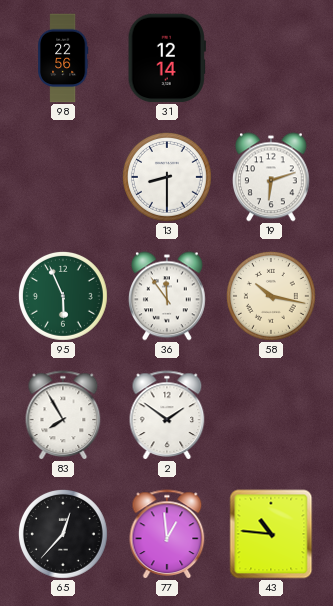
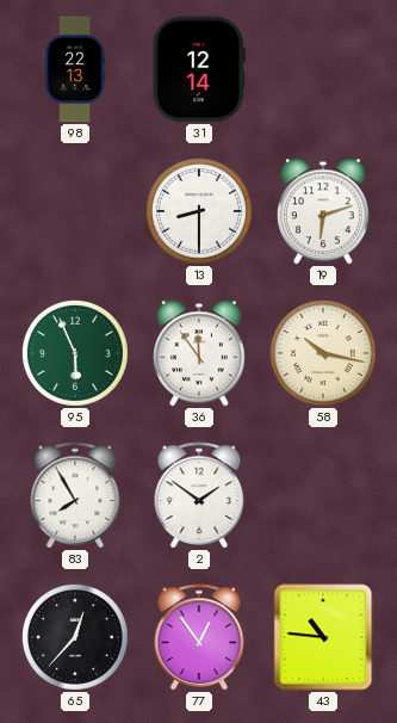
98: 22:56 -> 22:13 (75, 69)
77: 12:59 -> 12:54 (199, 637)
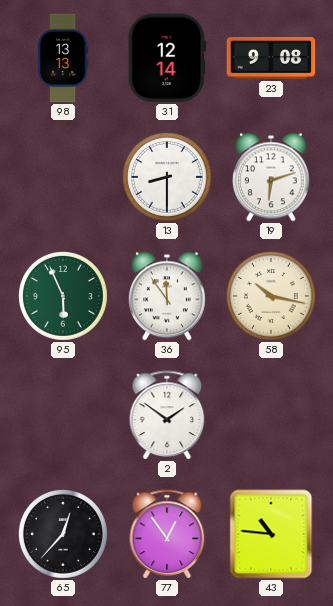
98: 22:13 -> 13:13 (63, 58)
23: none -> 9:08 (271, 59)
83: 7:55 -> none (75, 495)
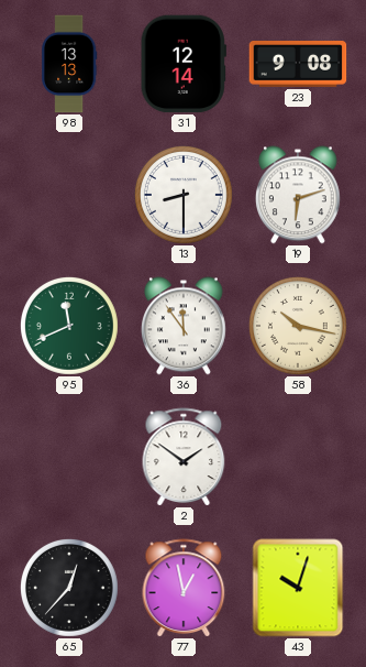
95: 5:56 -> 11:41 (69, 326)
77: 12:54 -> 12:58 (184, 588)
43: 10:46 -> 10:03 (298, 588)
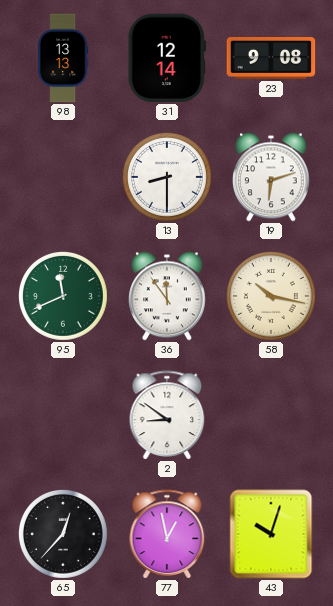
2: 1:51 -> 8:51 (167, 415)
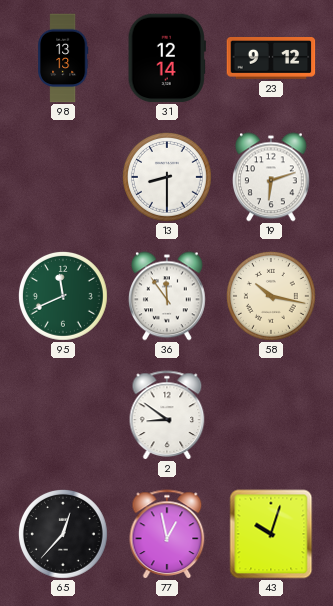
23: 9:08 -> 9:12 (271, 59)
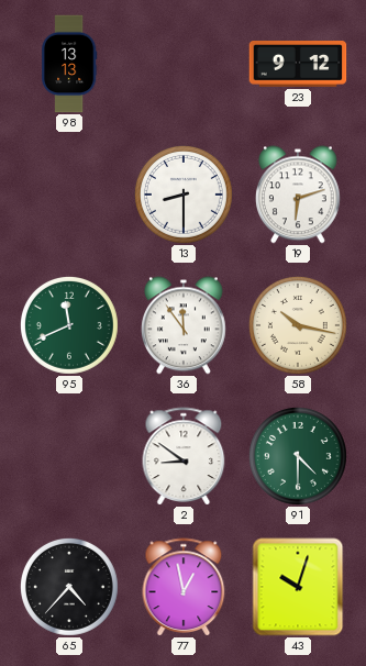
31: 12:14 -> none (167, 58)
91: none -> 4:30 (298, 456)
65: 12:37 -> 4:37 (69, 587)
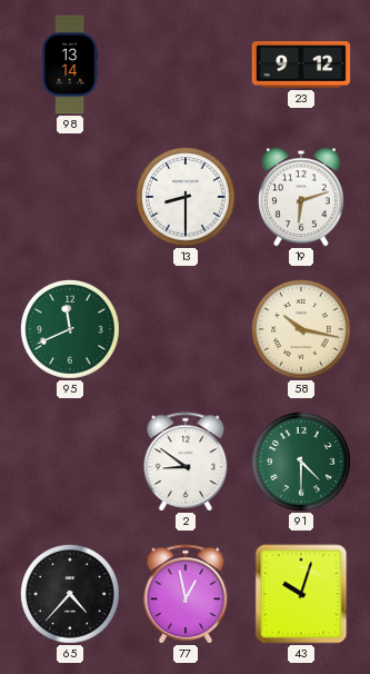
98: 13:13 -> 13:14 (70, 65)
36: 11:54 -> none (184, 325)
